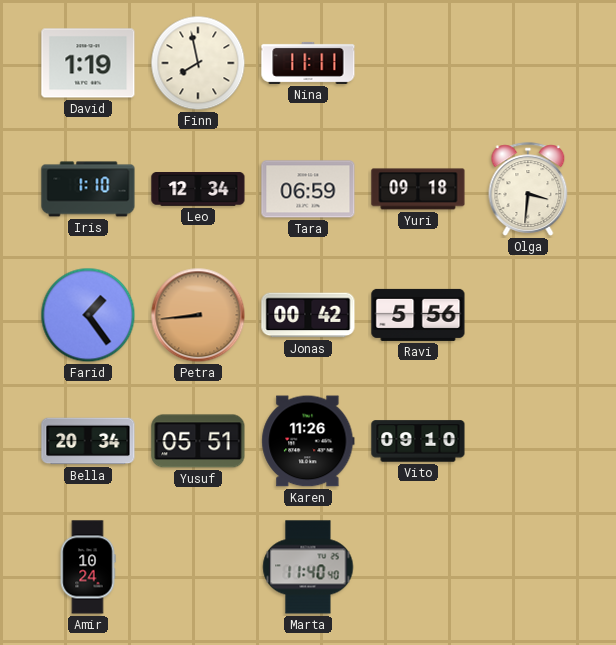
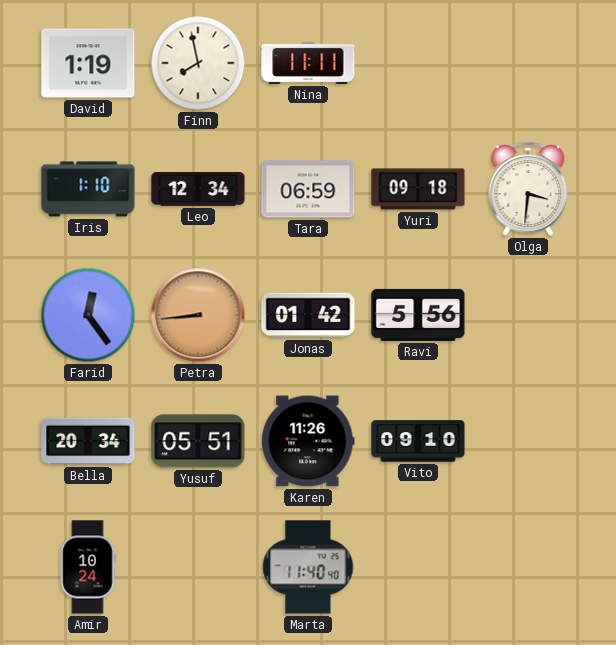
Farid: 1:24 -> 12:24 (88, 315)
Jonas: 00:42 -> 01:42 (308, 315)
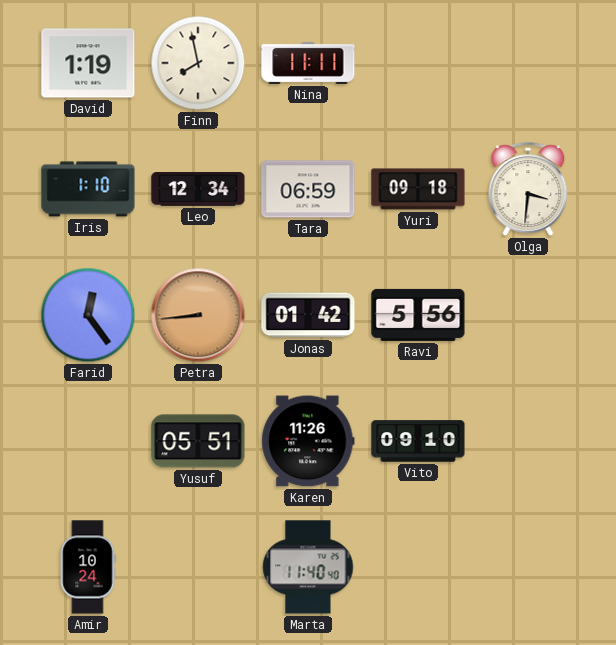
Bella: 20:34 -> none (88, 441)
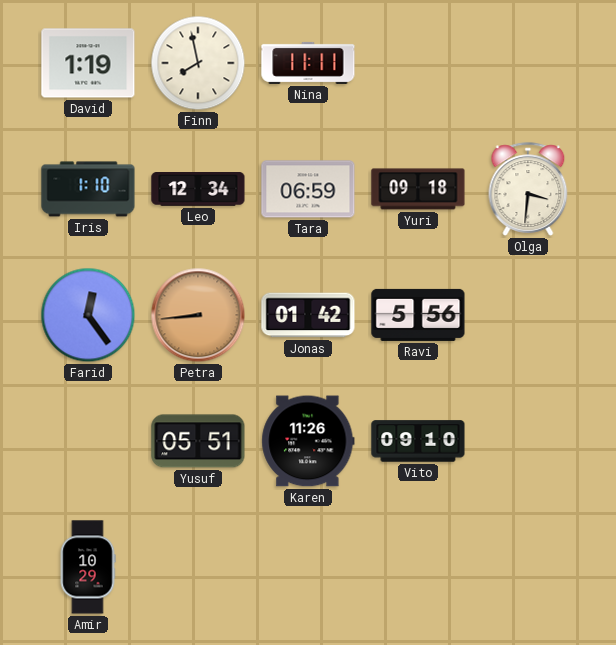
Amir: 10:24 -> 10:29 (88, 567)
Marta: 11:40 -> none (308, 567)
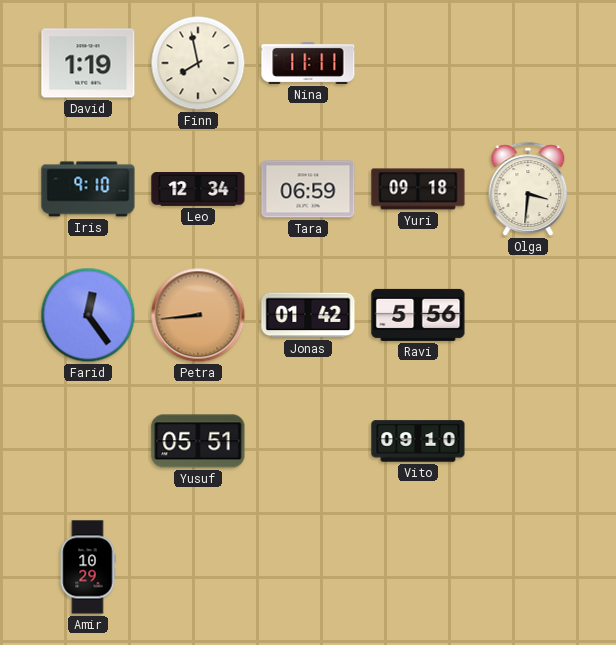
Iris: 1:10 -> 9:10 (88, 189)
Karen: 11:26 -> none (308, 441)
